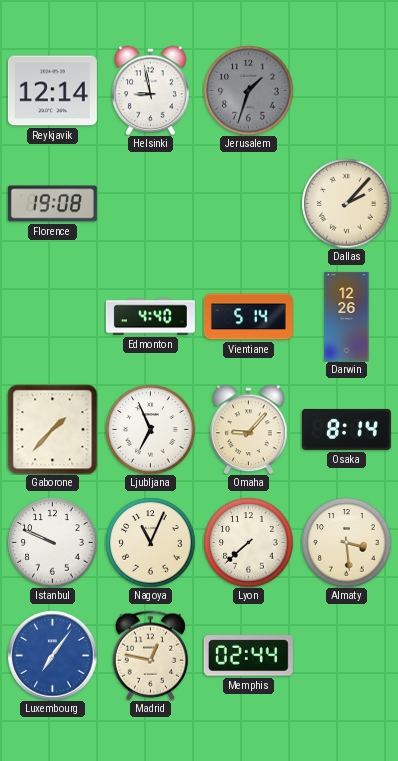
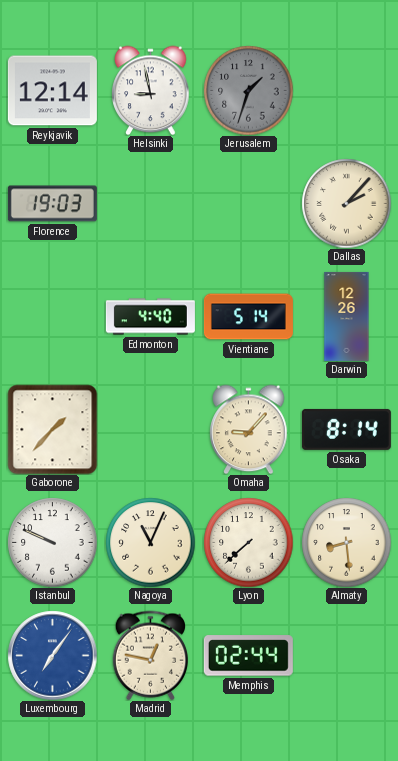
Florence: 19:08 -> 19:03 (52, 204)
Ljubljana: 6:56 -> none (150, 429)
Almaty: 3:29 -> 8:29 (346, 542)
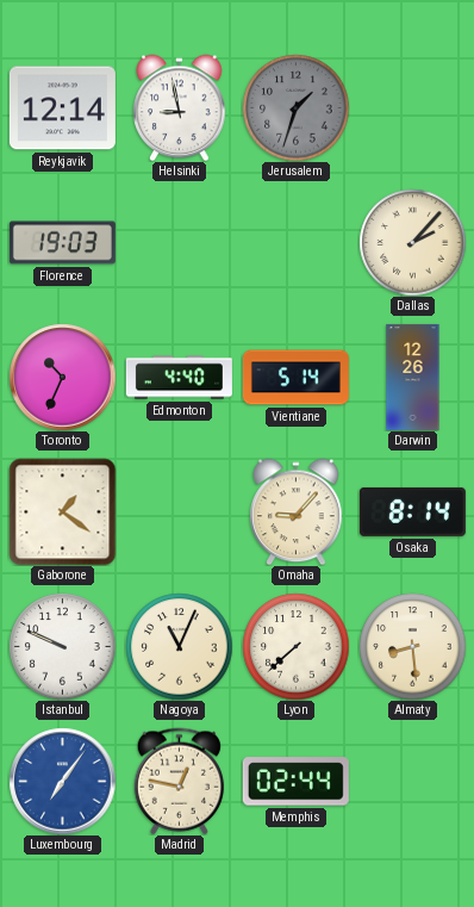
Toronto: none -> 10:34 (62, 377)
Gaborone: 1:37 -> 1:21 (62, 511)
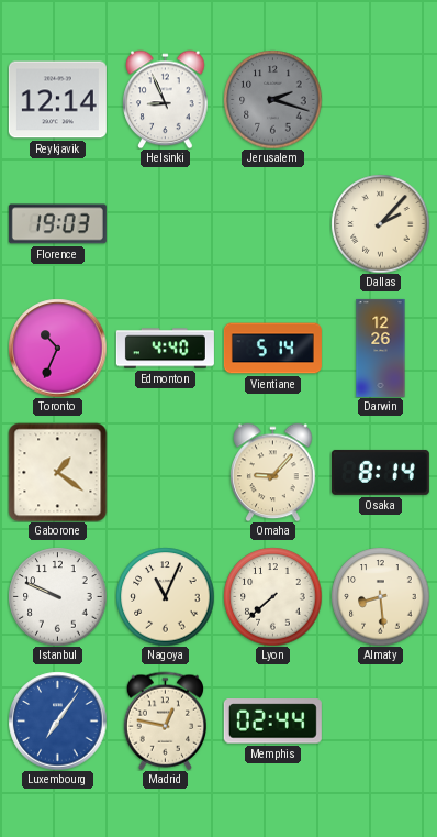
Helsinki: 8:58 -> 8:56 (166, 99)
Jerusalem: 1:33 -> 2:18 (272, 99)
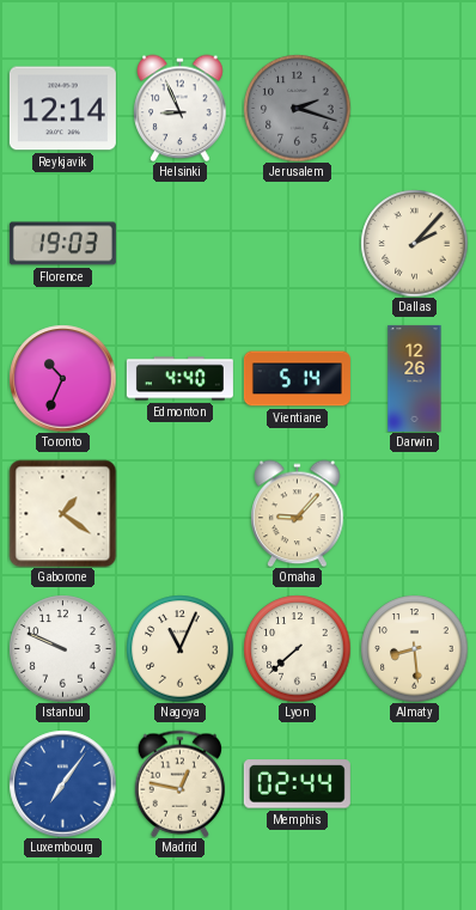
Osaka: 8:14 -> none (380, 472)
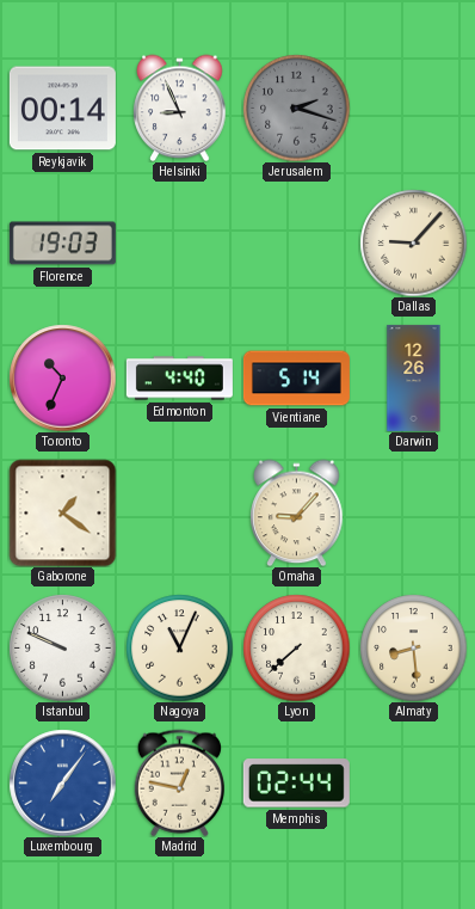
Reykjavik: 12:14 -> 00:14 (62, 109)
Dallas: 2:07 -> 9:07 (413, 242)
